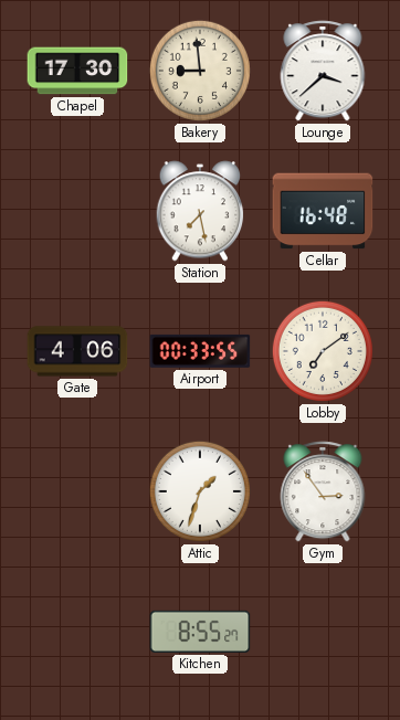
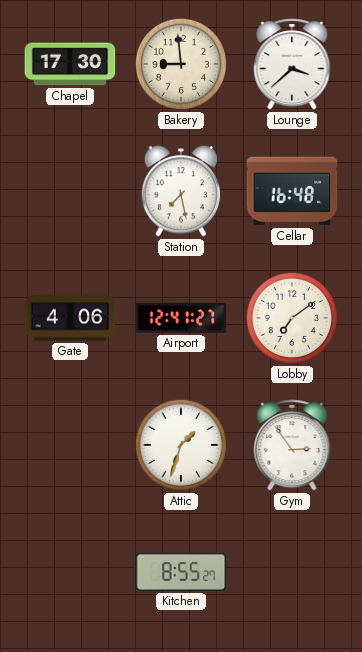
Airport: 00:33 -> 12:41 (181, 318)
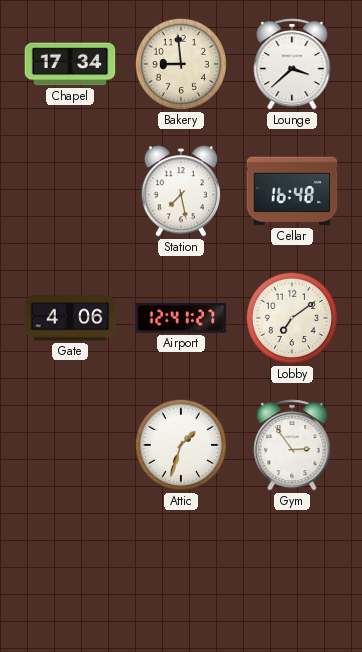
Chapel: 17:30 -> 17:34 (70, 64)
Kitchen: 8:55 -> none (181, 572)
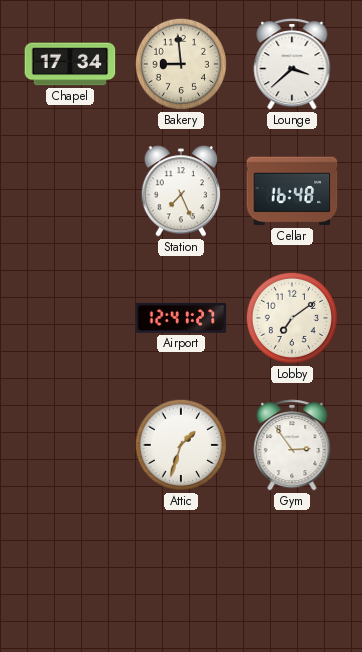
Station: 7:28 -> 7:26 (181, 191)
Gate: 4:06 -> none (70, 318)
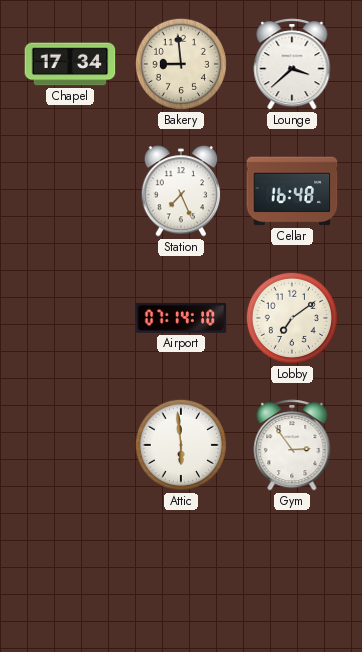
Airport: 12:41 -> 07:14 (181, 318)
Attic: 1:33 -> 5:59 (181, 445)
